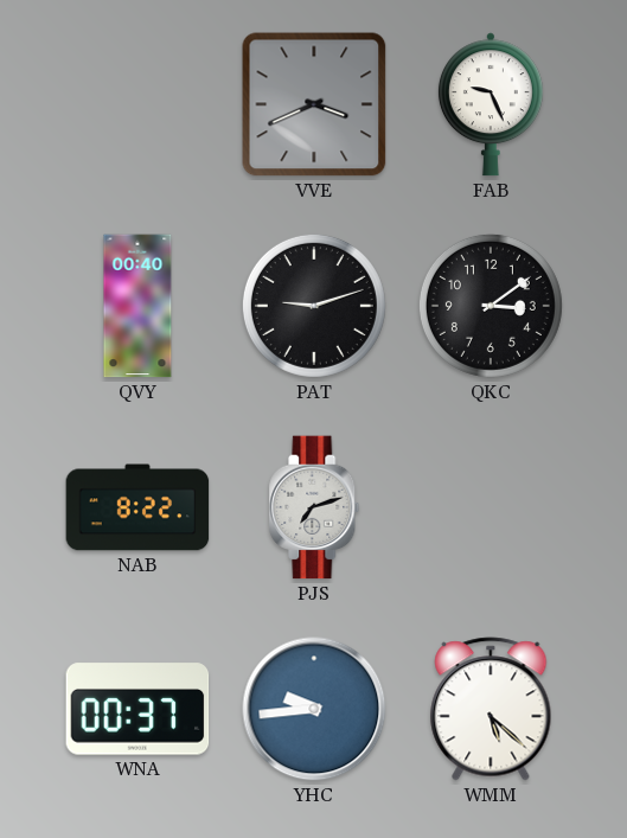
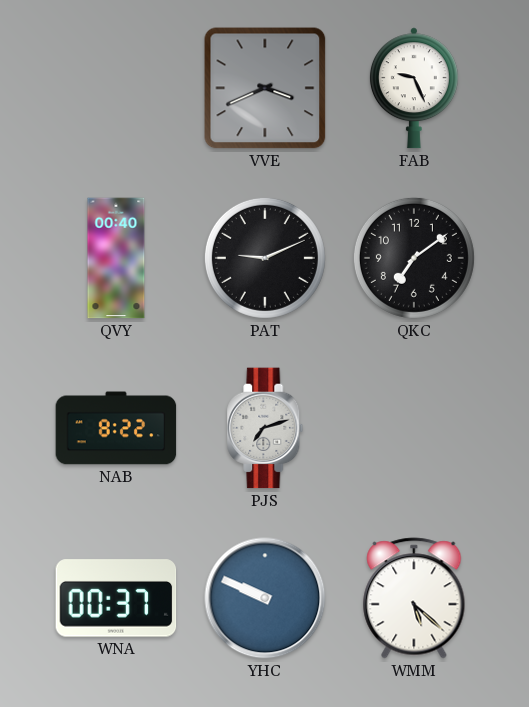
PAT: 9:12 -> 9:11 (265, 258)
QKC: 3:09 -> 7:09 (414, 258)
YHC: 9:44 -> 9:49 (265, 598)
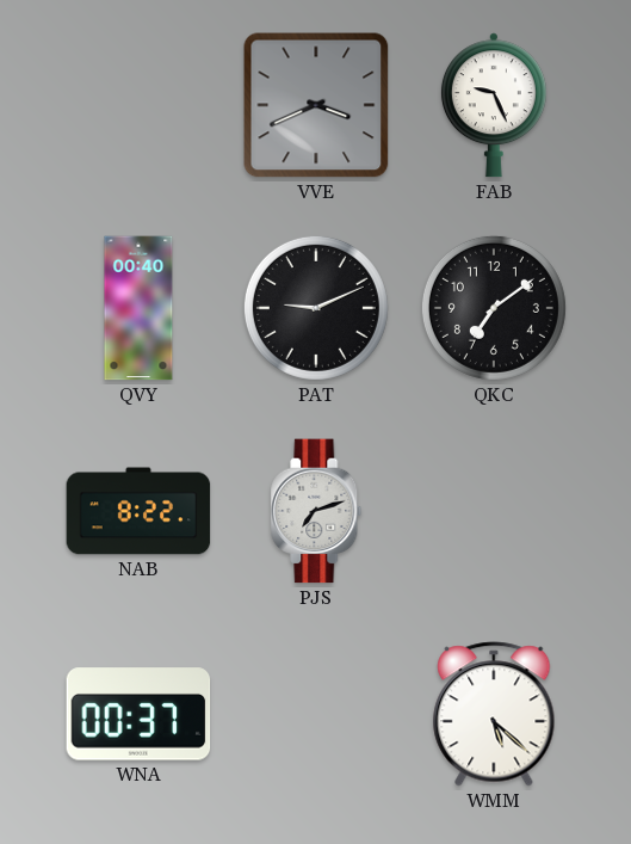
YHC: 9:49 -> none (265, 598)
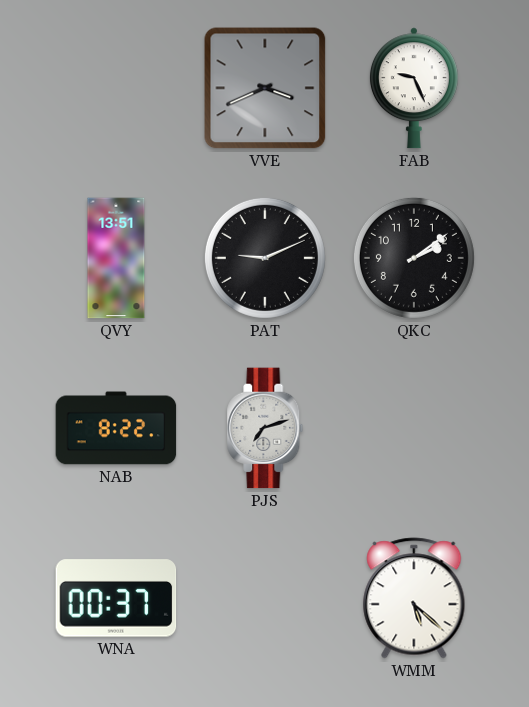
QVY: 00:40 -> 13:51 (116, 258)
QKC: 7:09 -> 2:09 (414, 258)
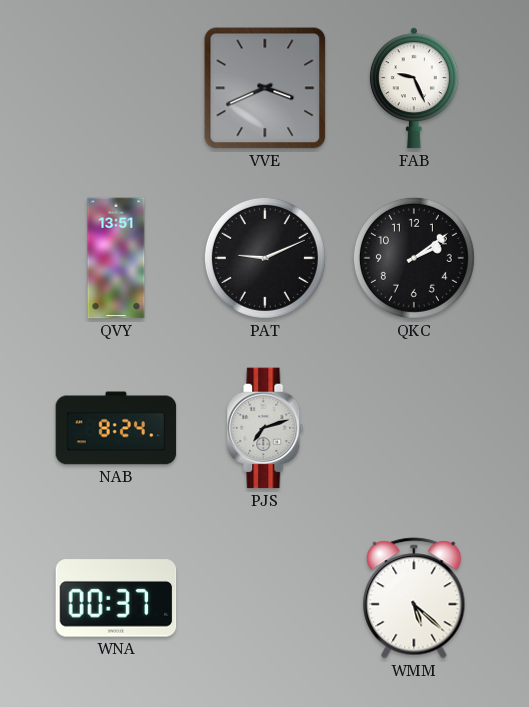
NAB: 8:22 -> 8:24 (116, 428)
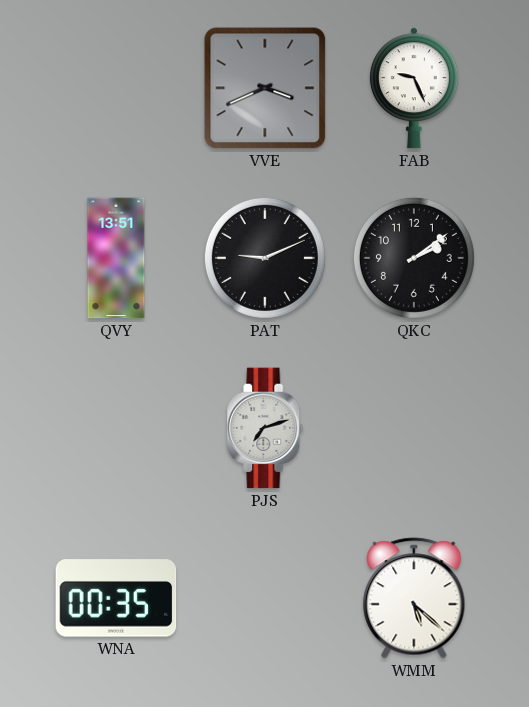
NAB: 8:24 -> none (116, 428)
WNA: 00:37 -> 00:35 (116, 598)
